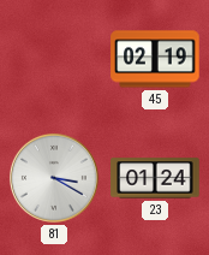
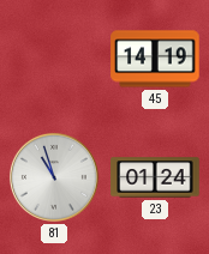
45: 02:19 -> 14:19 (155, 59)
81: 3:20 -> 10:57 (54, 177)
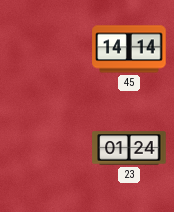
45: 14:19 -> 14:14 (129, 49)
81: 10:57 -> none (54, 177)
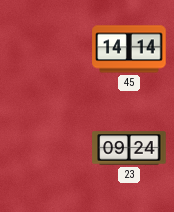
23: 01:24 -> 09:24 (129, 148)
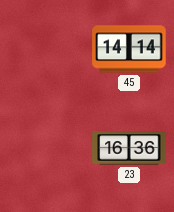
23: 09:24 -> 16:36 (129, 148)
